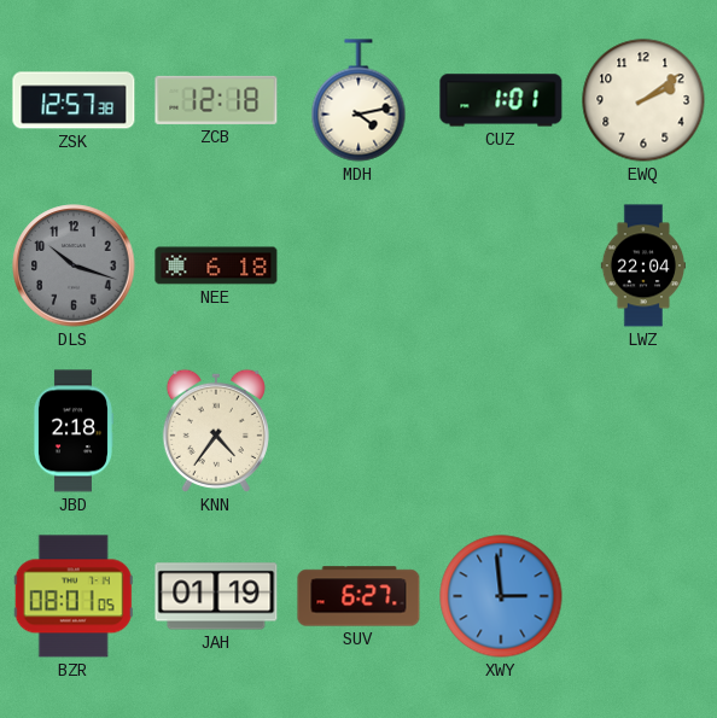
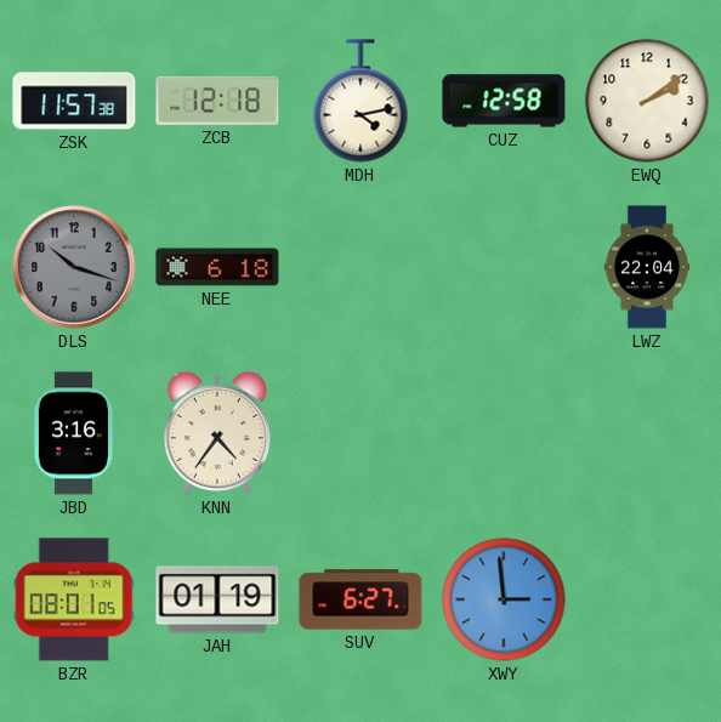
ZSK: 12:57 -> 11:57 (74, 101)
CUZ: 1:01 -> 12:58 (504, 101)
JBD: 2:18 -> 3:16 (73, 433)
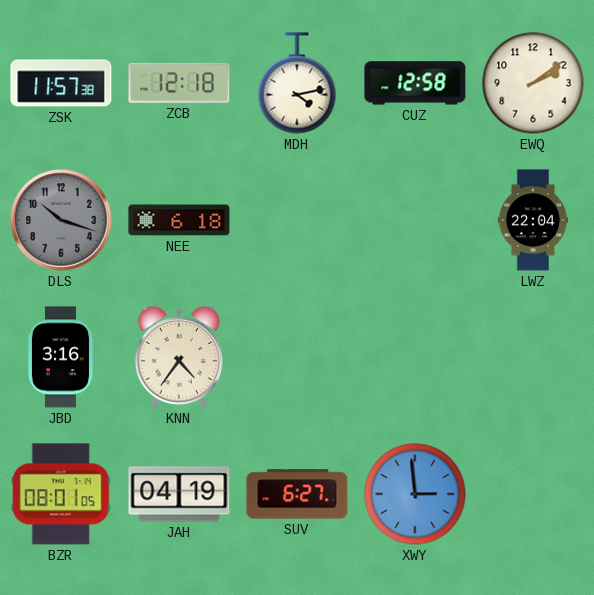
JAH: 01:19 -> 04:19 (179, 494)
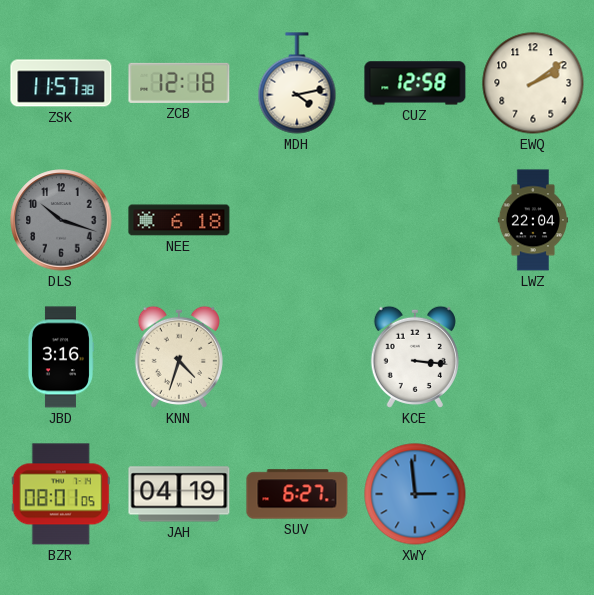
KNN: 4:36 -> 4:33 (179, 357)
KCE: none -> 3:16 (415, 357)
